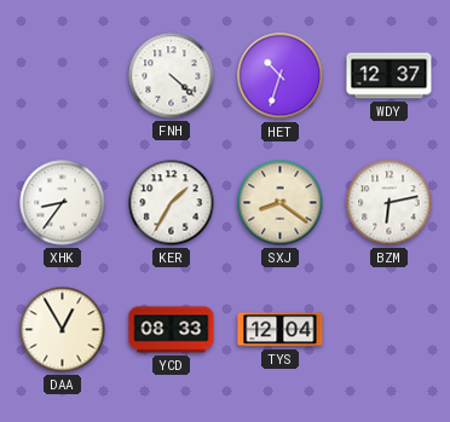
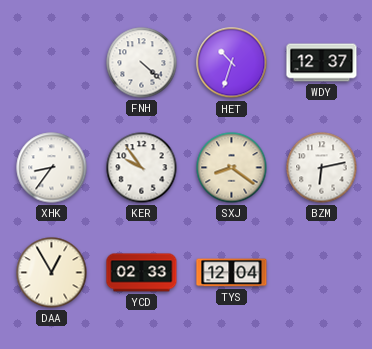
KER: 1:35 -> 9:54 (142, 168)
YCD: 08:33 -> 02:33 (142, 273)
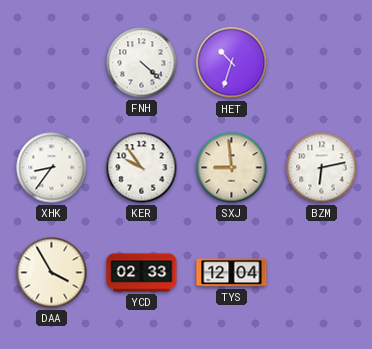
WDY: 12:37 -> none (322, 63)
SXJ: 8:21 -> 8:59 (232, 168)
DAA: 12:55 -> 3:55 (52, 273)
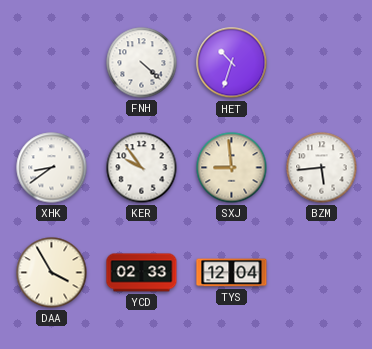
XHK: 8:36 -> 8:39 (52, 168)
BZM: 6:13 -> 5:44 (322, 168)
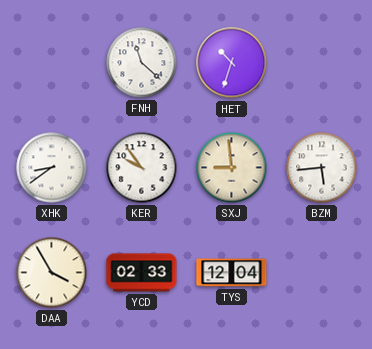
FNH: 4:22 -> 11:22 (142, 63)
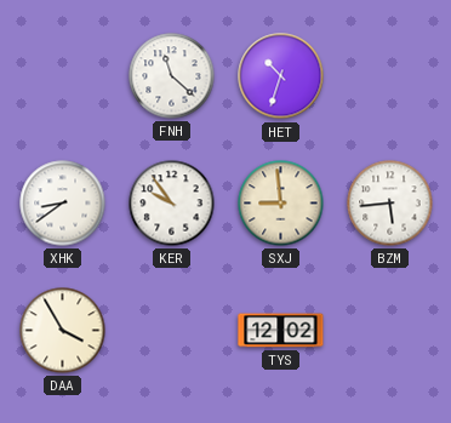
YCD: 02:33 -> none (142, 273)
TYS: 12:04 -> 12:02 (281, 331)
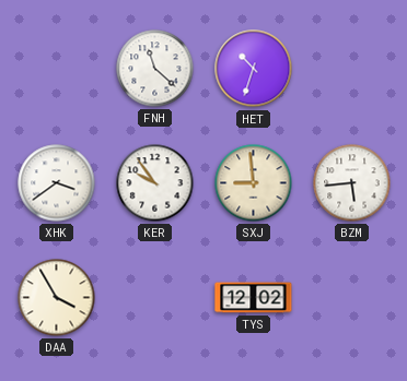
XHK: 8:39 -> 3:39 (57, 183)
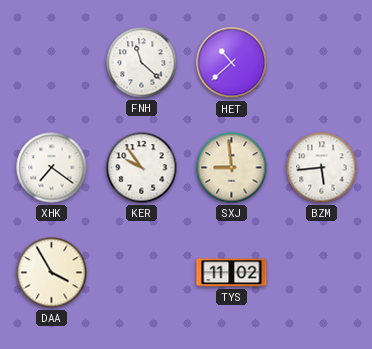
HET: 10:33 -> 10:38 (232, 63)
XHK: 3:39 -> 7:21 (52, 168)
TYS: 12:02 -> 11:02 (232, 273)
